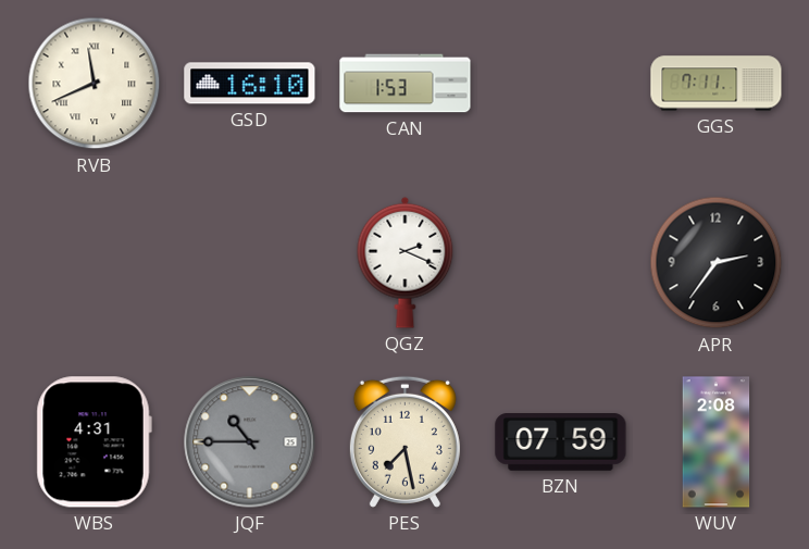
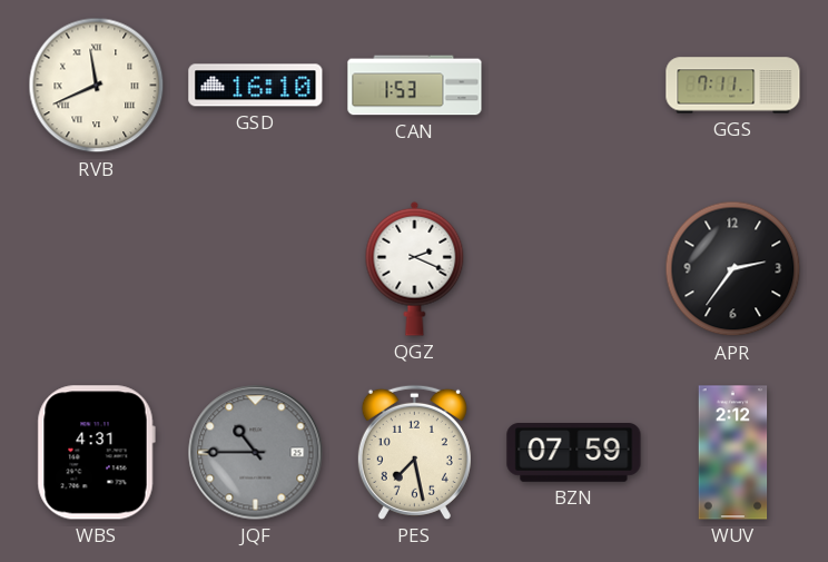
WUV: 2:08 -> 2:12 (733, 453)
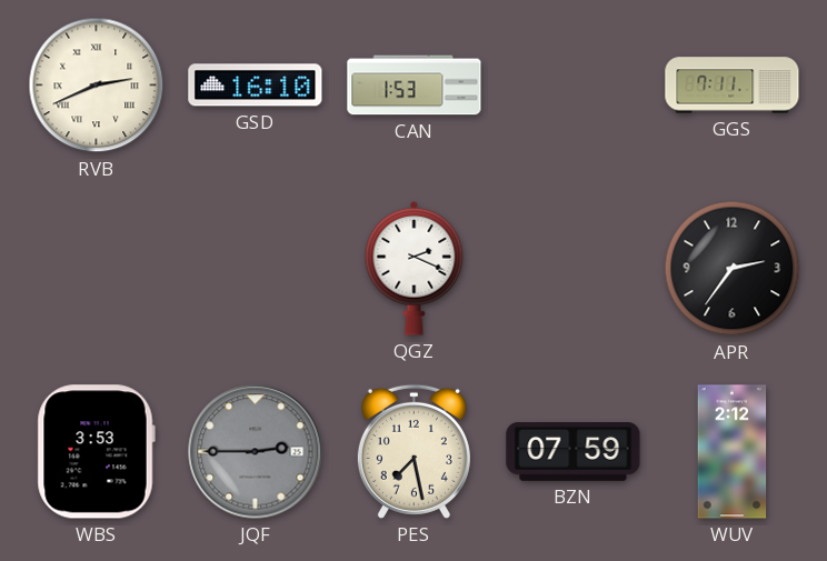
RVB: 11:41 -> 2:41 (97, 86)
WBS: 4:31 -> 3:53 (96, 452)
JQF: 10:45 -> 2:45 (256, 452)
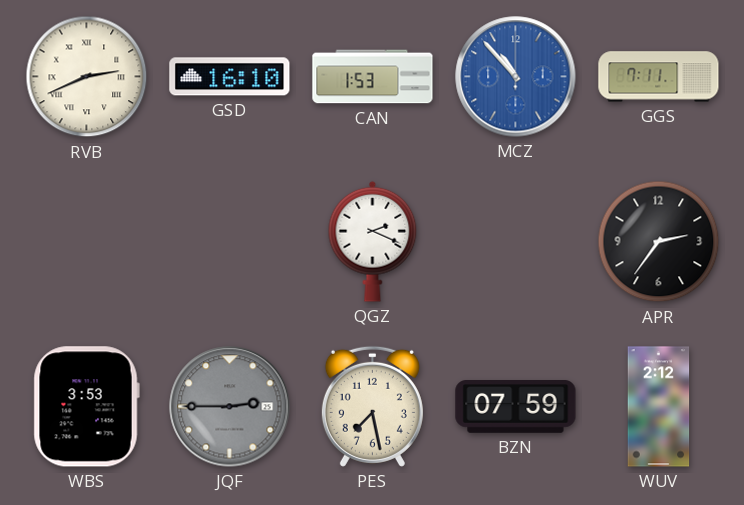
MCZ: none -> 10:53 (516, 77)
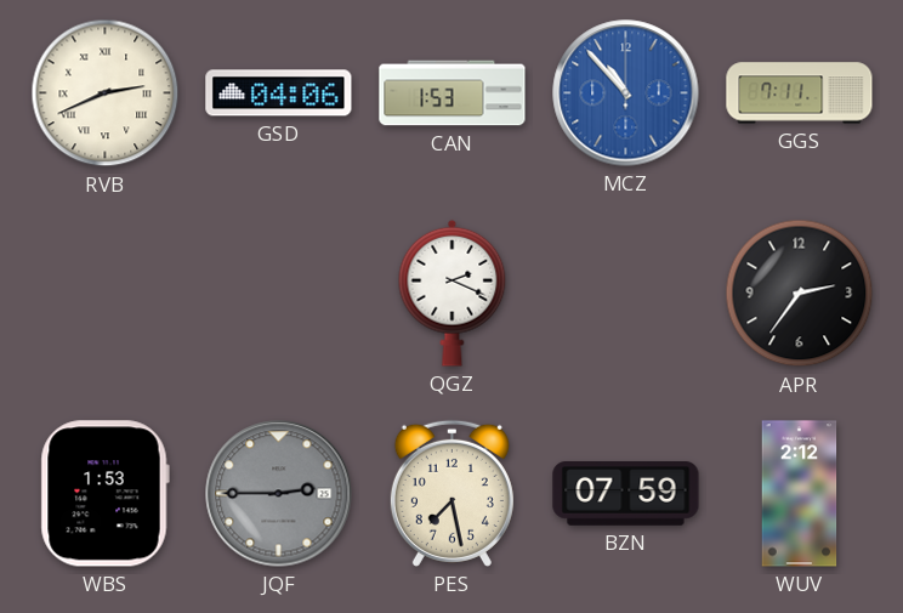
GSD: 16:10 -> 04:06 (279, 93)
WBS: 3:53 -> 1:53 (104, 494)
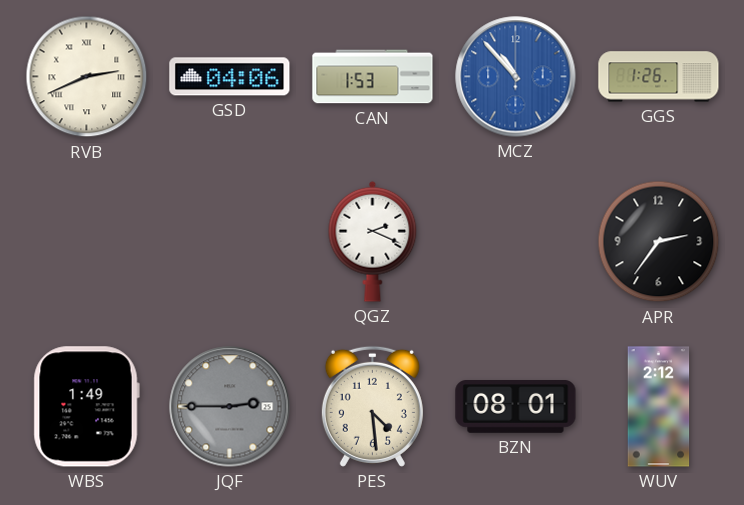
GGS: 7:11 -> 1:26 (659, 77)
WBS: 1:53 -> 1:49 (86, 407)
PES: 7:28 -> 4:29 (372, 406)
BZN: 07:59 -> 08:01 (516, 407)
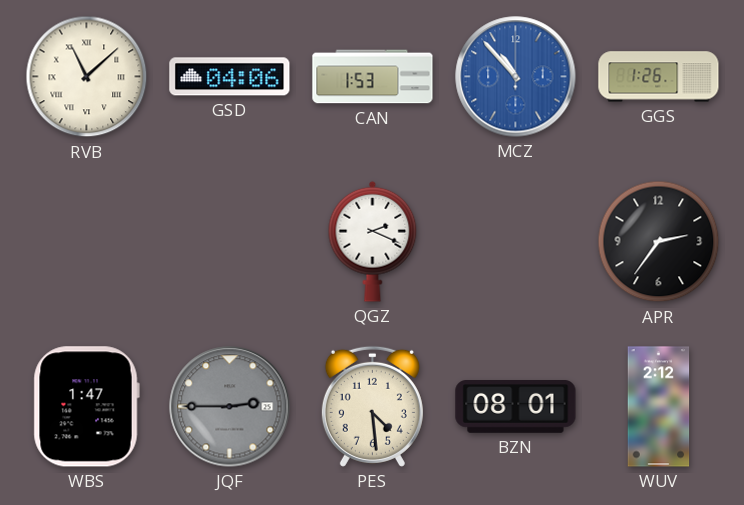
RVB: 2:41 -> 11:08 (87, 77)
WBS: 1:49 -> 1:47 (86, 407)
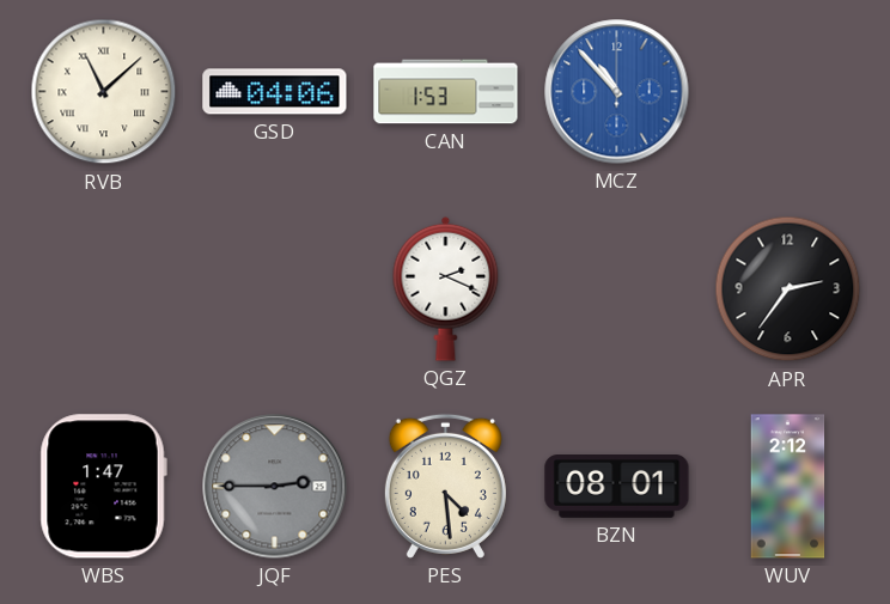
GGS: 1:26 -> none (659, 77)
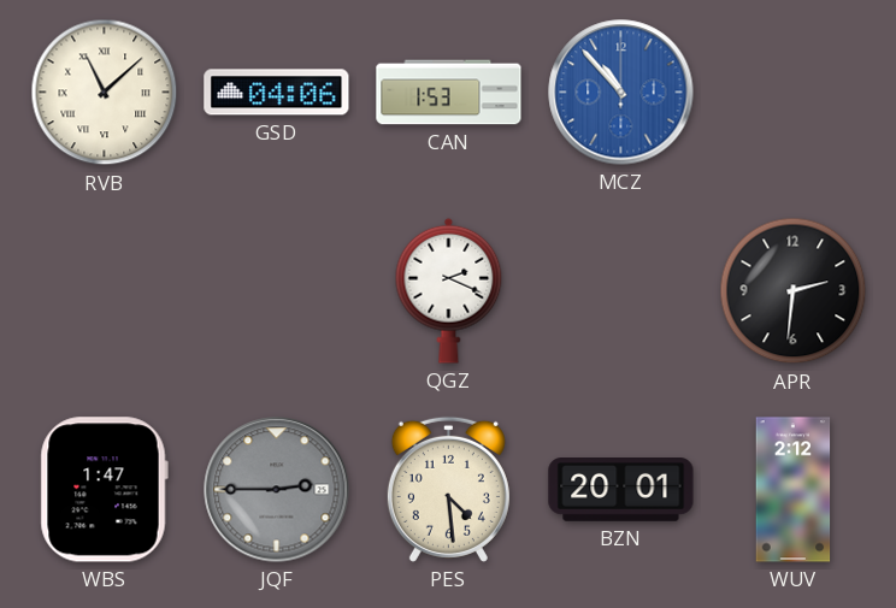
APR: 2:36 -> 2:31 (794, 291)
BZN: 08:01 -> 20:01 (621, 490)
